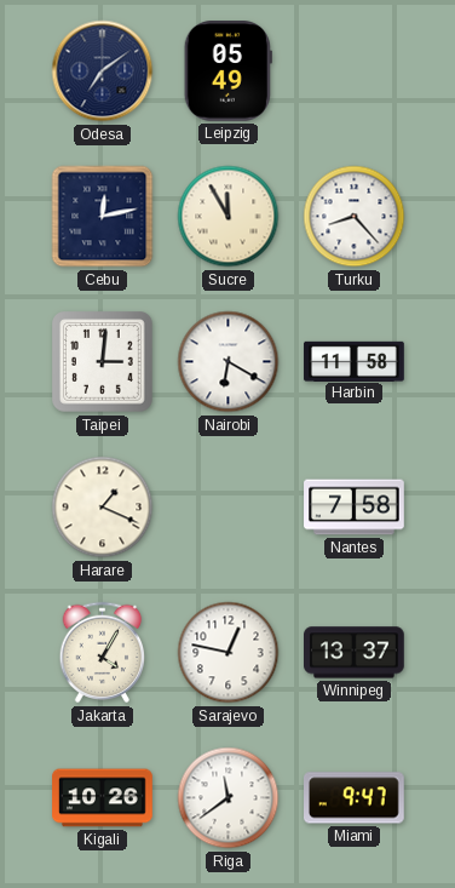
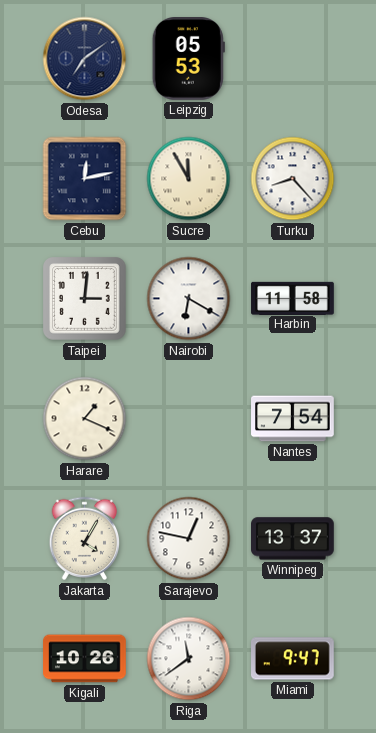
Leipzig: 05:49 -> 05:53 (188, 59)
Nantes: 7:58 -> 7:54 (293, 419)
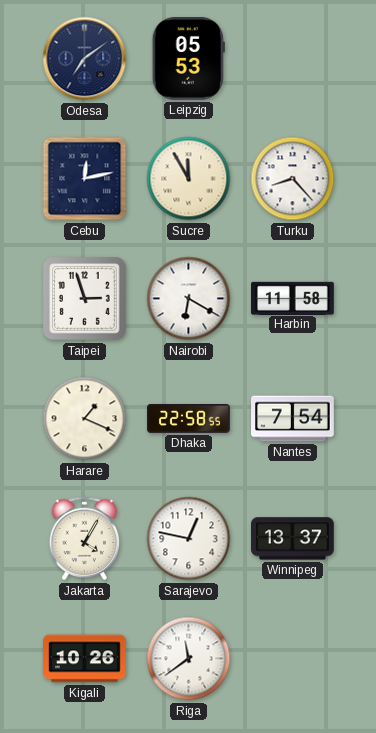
Taipei: 3:01 -> 2:57 (85, 299)
Dhaka: none -> 22:58 (189, 419)
Miami: 9:47 -> none (293, 659)
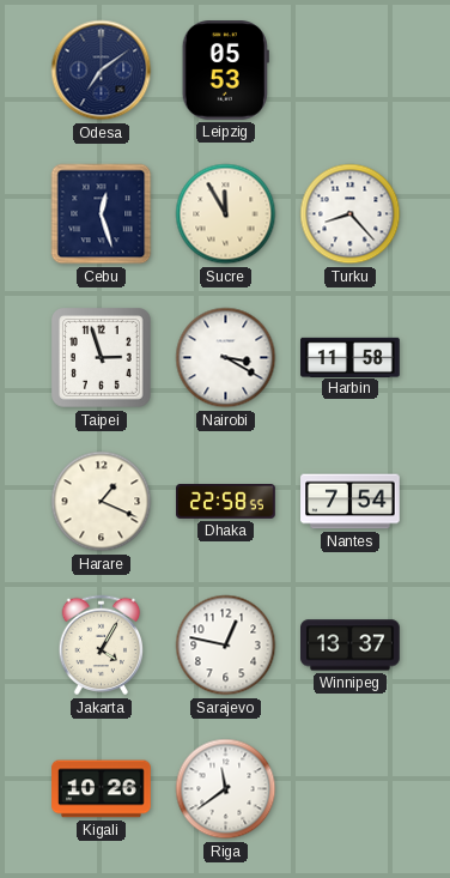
Cebu: 12:13 -> 12:27 (102, 214)
Nairobi: 6:20 -> 3:20 (226, 358)
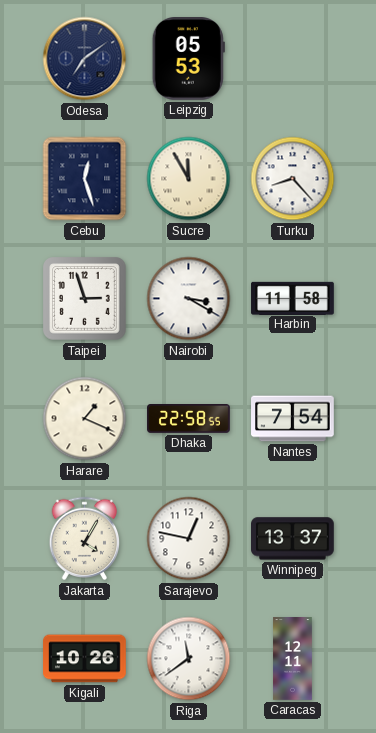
Caracas: none -> 12:11 (293, 659)
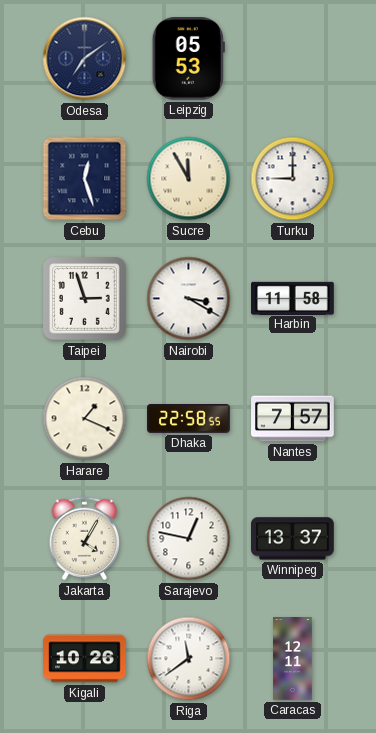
Turku: 8:23 -> 9:00 (293, 179)
Nantes: 7:54 -> 7:57 (293, 419)
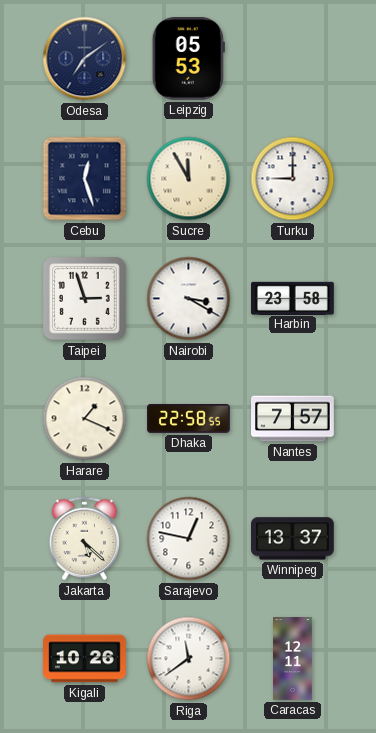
Harbin: 11:58 -> 23:58 (293, 298)
Jakarta: 4:05 -> 5:22 (85, 539)
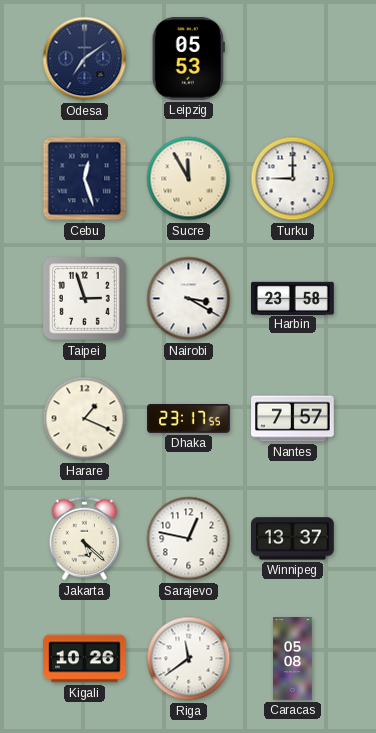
Dhaka: 22:58 -> 23:17 (189, 419)
Caracas: 12:11 -> 05:08 (293, 659)
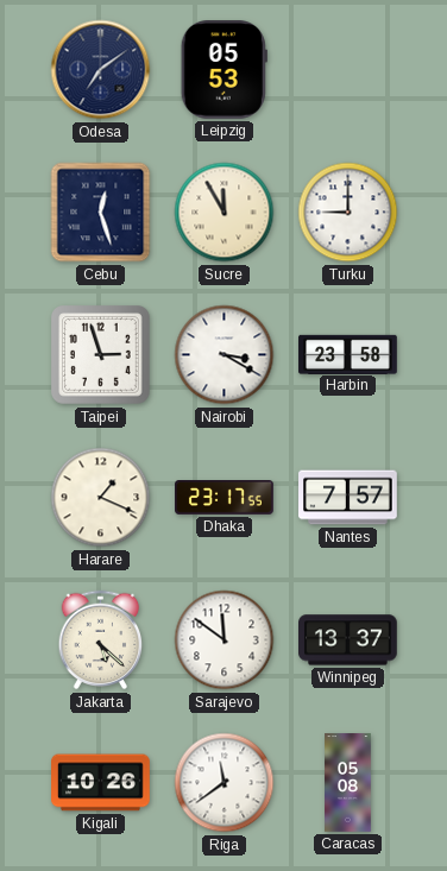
Sarajevo: 12:47 -> 11:51 (225, 640)
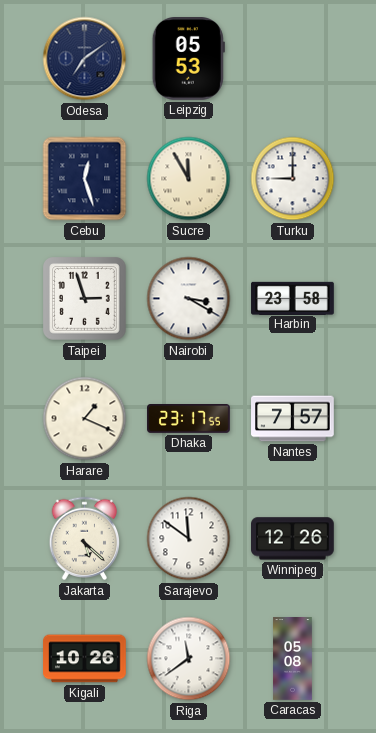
Winnipeg: 13:37 -> 12:26 (293, 539)
